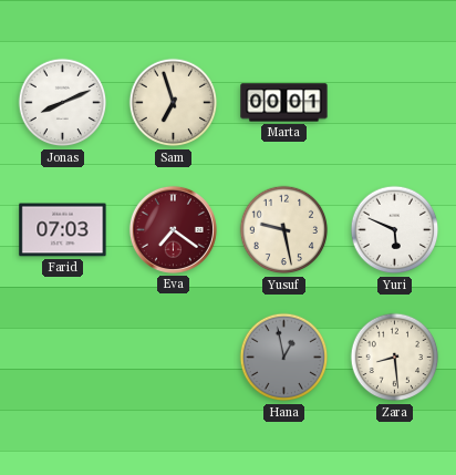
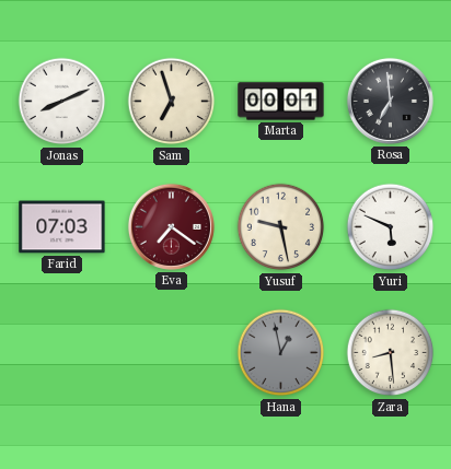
Rosa: none -> 6:59 (390, 101)
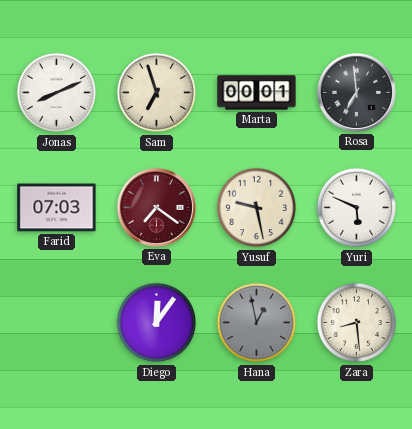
Diego: none -> 12:06 (157, 323)
